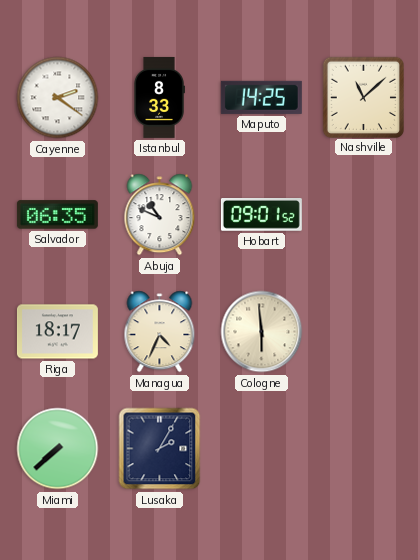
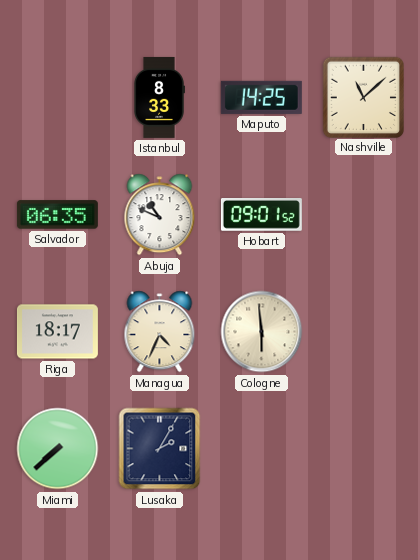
Cayenne: 2:21 -> none (58, 98)
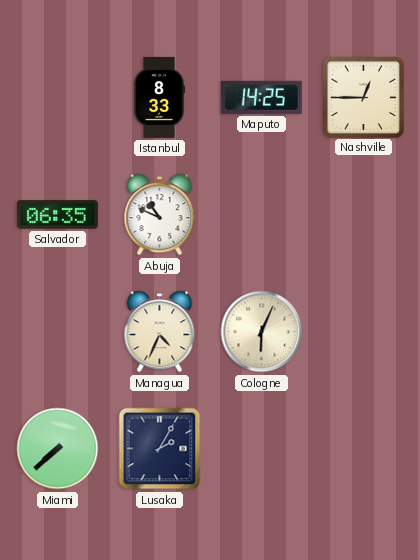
Nashville: 11:08 -> 12:45 (364, 97)
Hobart: 09:01 -> none (261, 215)
Riga: 18:17 -> none (57, 332)
Cologne: 5:59 -> 6:04 (262, 332)
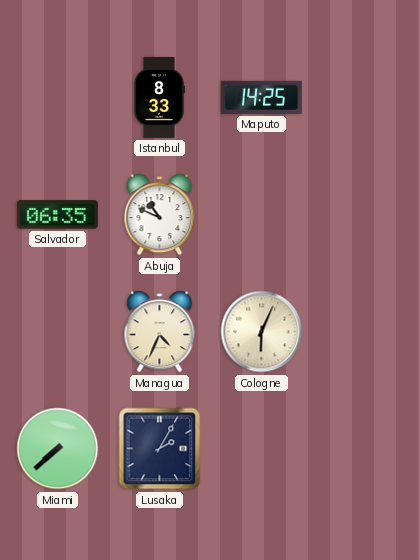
Nashville: 12:45 -> none (364, 97)
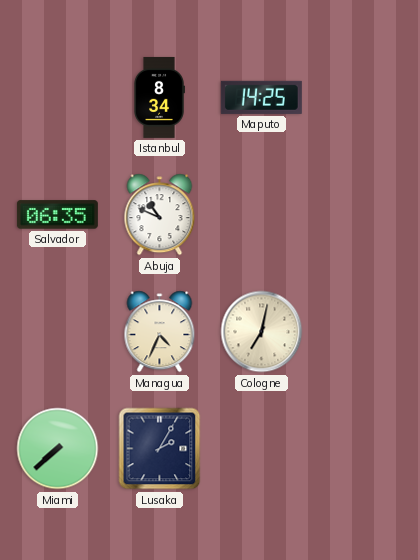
Istanbul: 8:33 -> 8:34 (159, 97)
Cologne: 6:04 -> 7:02 (262, 332)
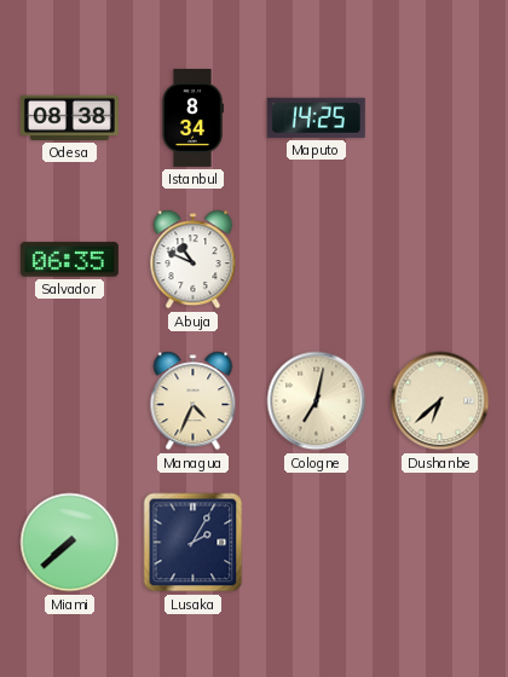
Odesa: none -> 08:38 (69, 117)
Dushanbe: none -> 6:38 (440, 401)
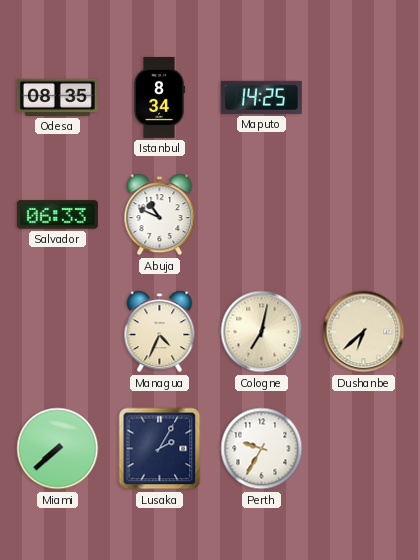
Odesa: 08:38 -> 08:35 (57, 97)
Salvador: 06:35 -> 06:33 (57, 215)
Perth: none -> 9:35 (262, 449)
